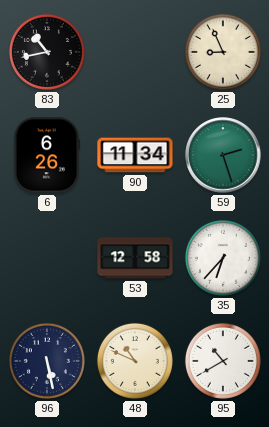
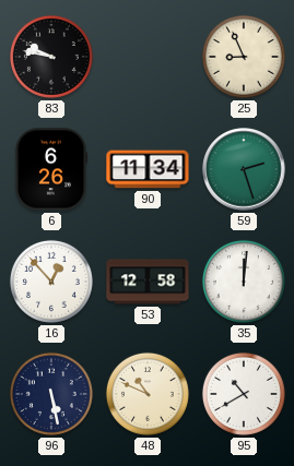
83: 10:43 -> 9:47 (51, 57)
16: none -> 12:53 (51, 282)
35: 6:37 -> 12:01 (244, 282)
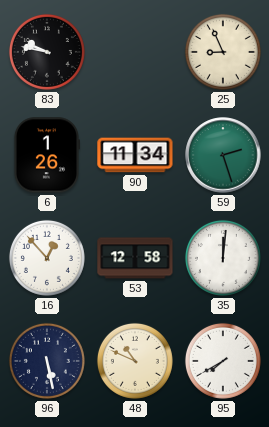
6: 6:26 -> 1:26 (46, 155)
95: 10:40 -> 7:40 (223, 361)
